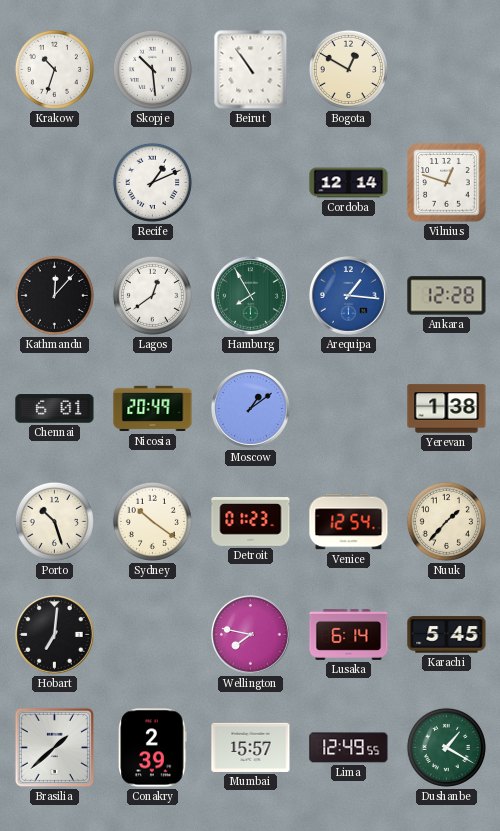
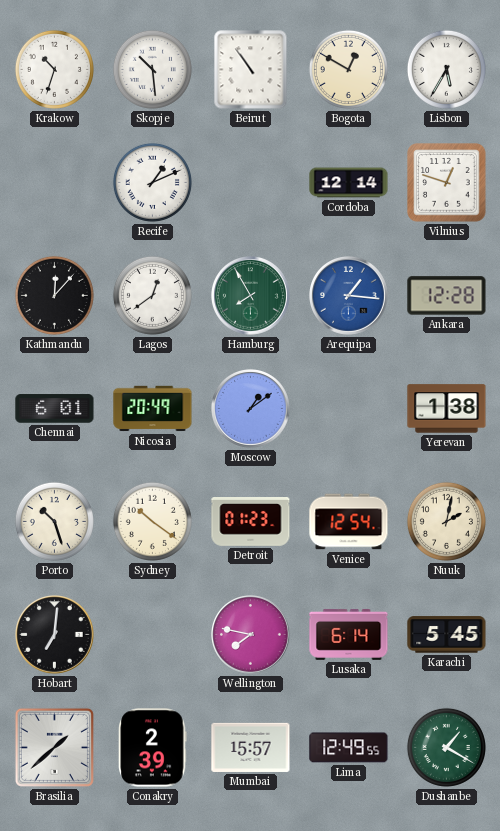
Lisbon: none -> 5:35 (446, 69)
Nuuk: 1:37 -> 2:02 (446, 521)
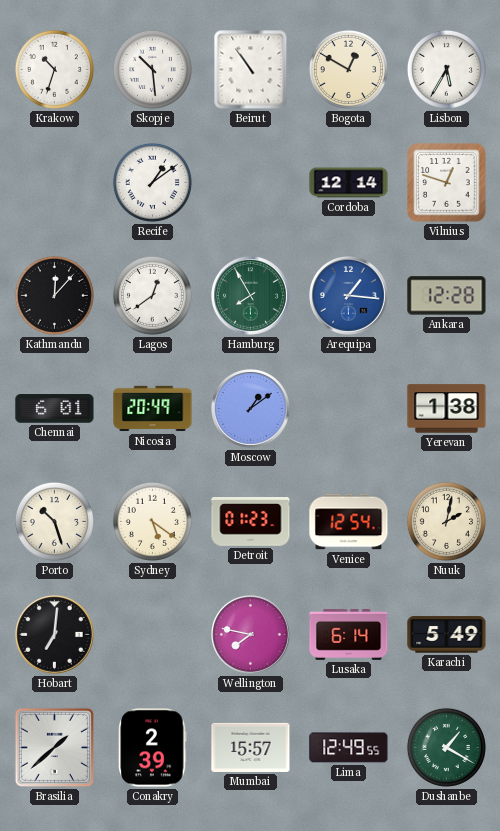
Recife: 1:11 -> 1:09 (152, 182)
Sydney: 10:21 -> 5:21 (152, 521)
Karachi: 5:45 -> 5:49 (447, 635)
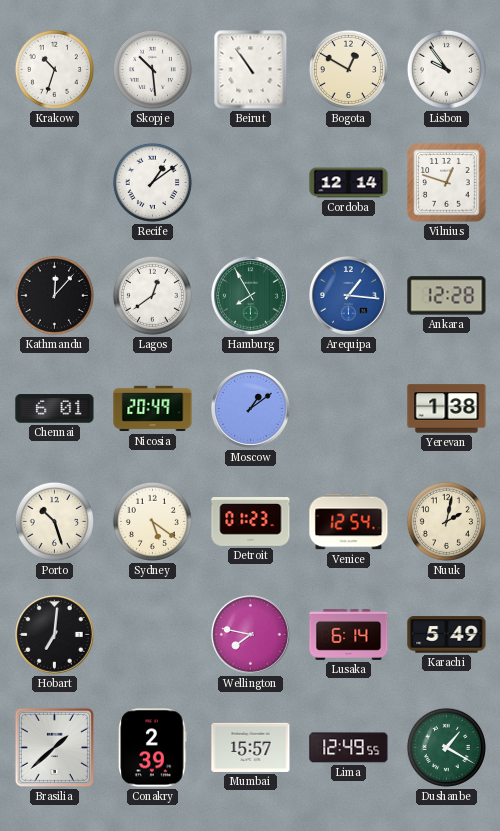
Lisbon: 5:35 -> 9:54 (446, 69)
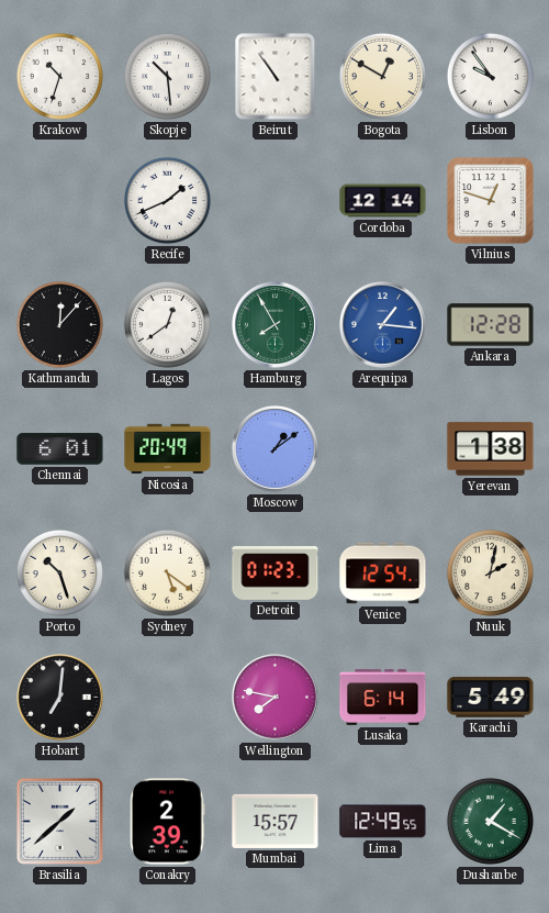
Recife: 1:09 -> 1:41 (167, 200)
